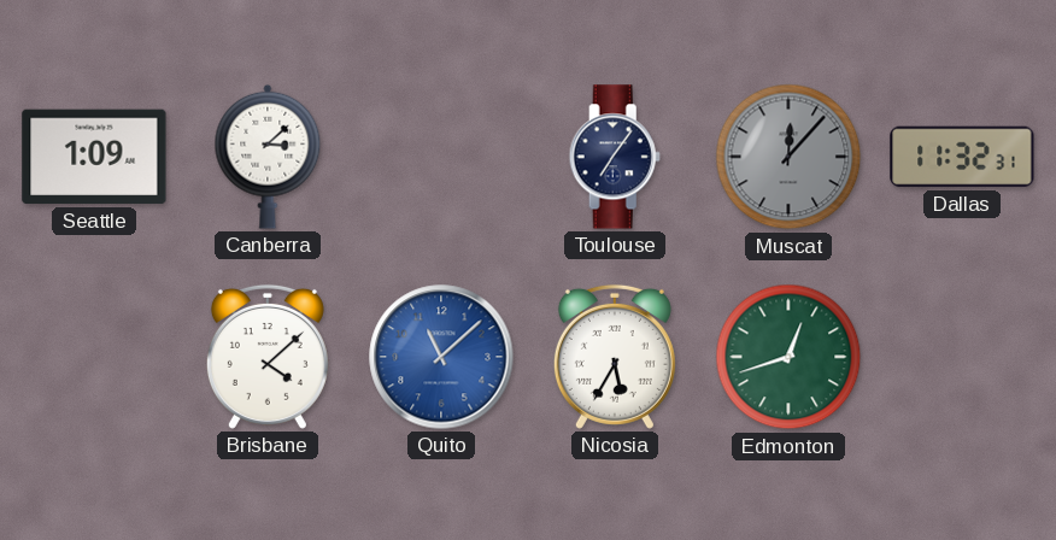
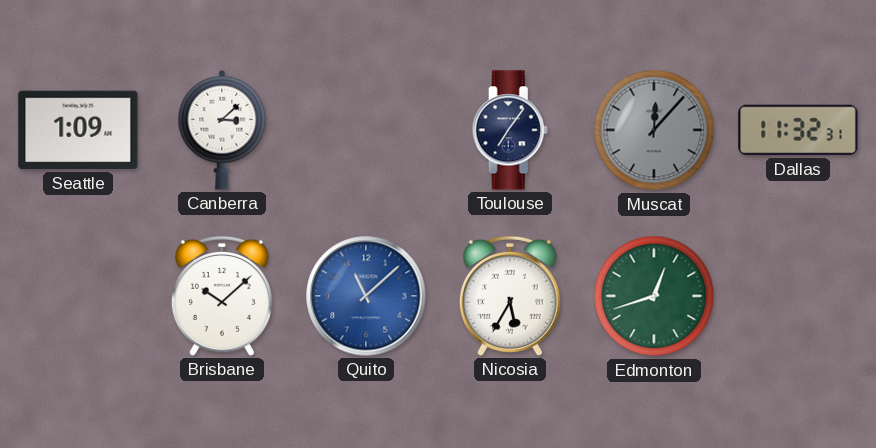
Brisbane: 4:08 -> 10:08 (222, 296)
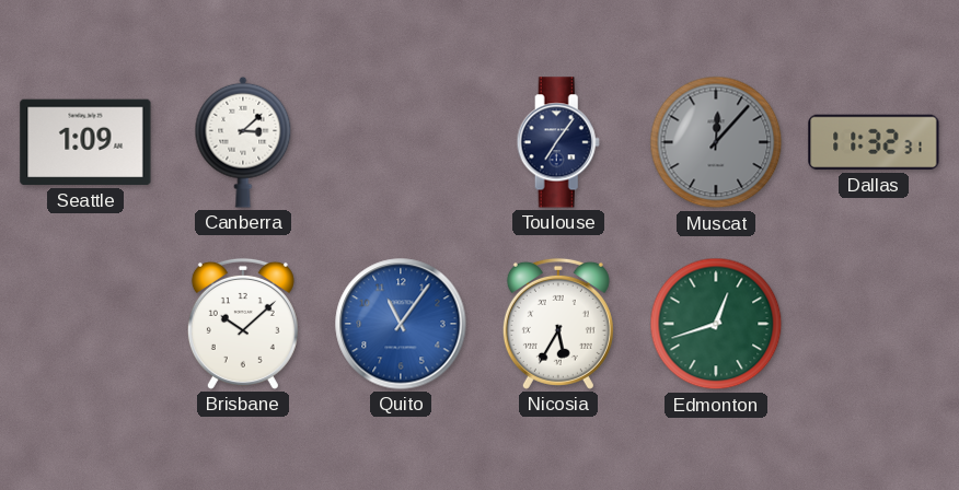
Quito: 11:08 -> 11:06 (401, 324)
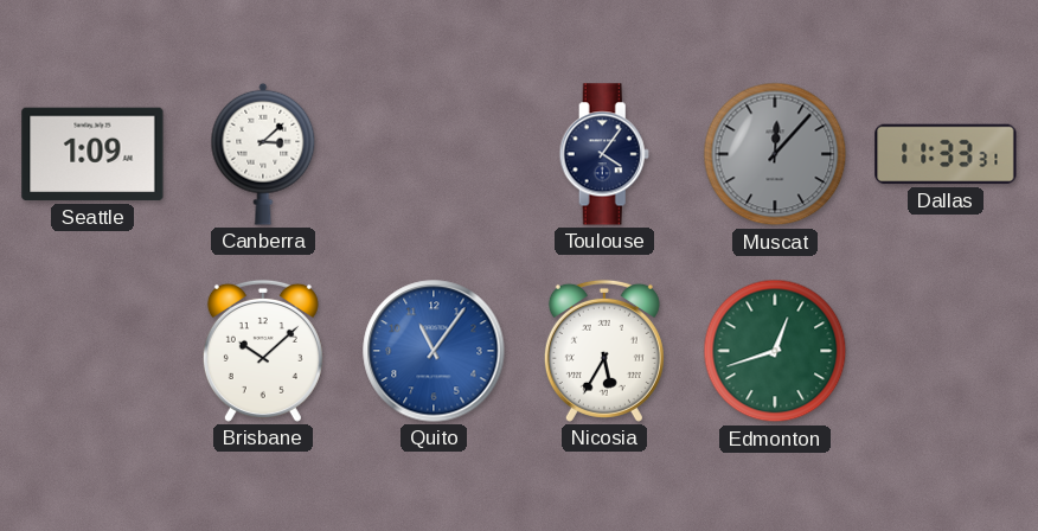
Toulouse: 7:06 -> 4:06 (604, 154)
Dallas: 11:32 -> 11:33 (946, 154)
